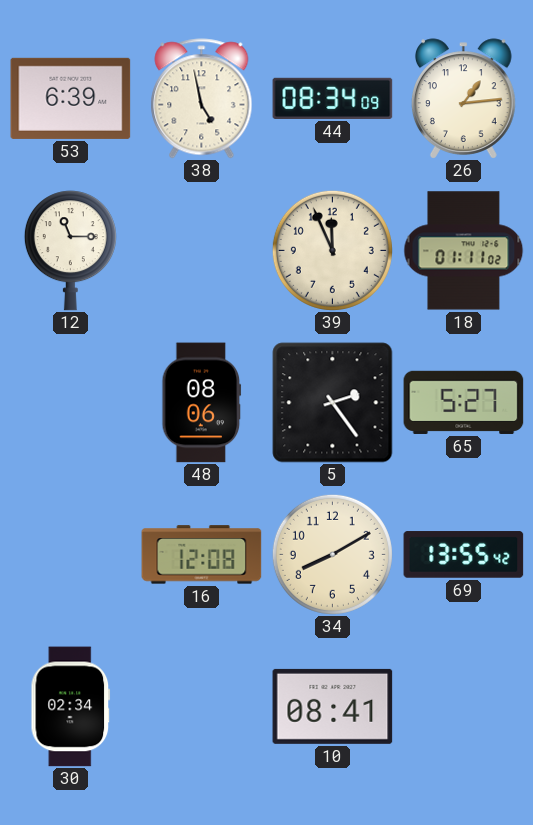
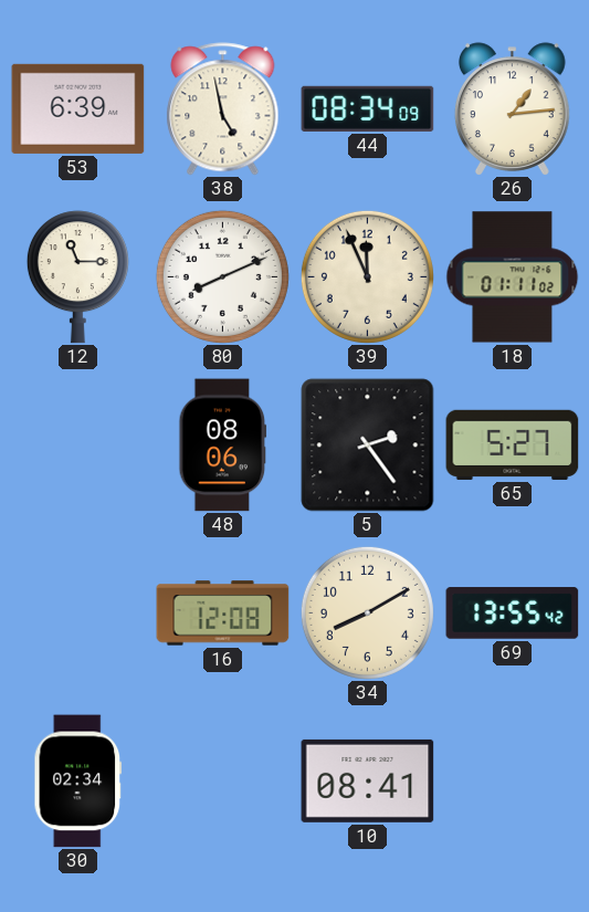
80: none -> 8:11 (222, 276)
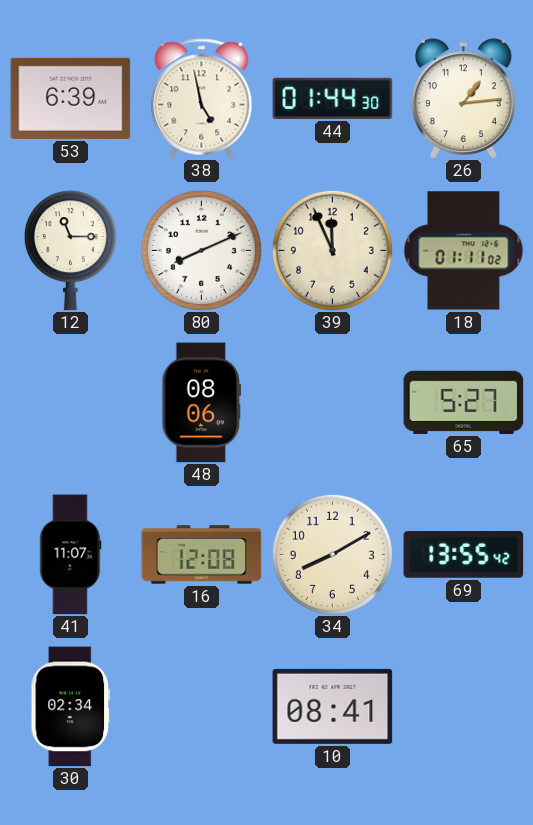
44: 08:34 -> 01:44 (333, 98)
5: 2:24 -> none (368, 445)
41: none -> 11:07 (70, 555)
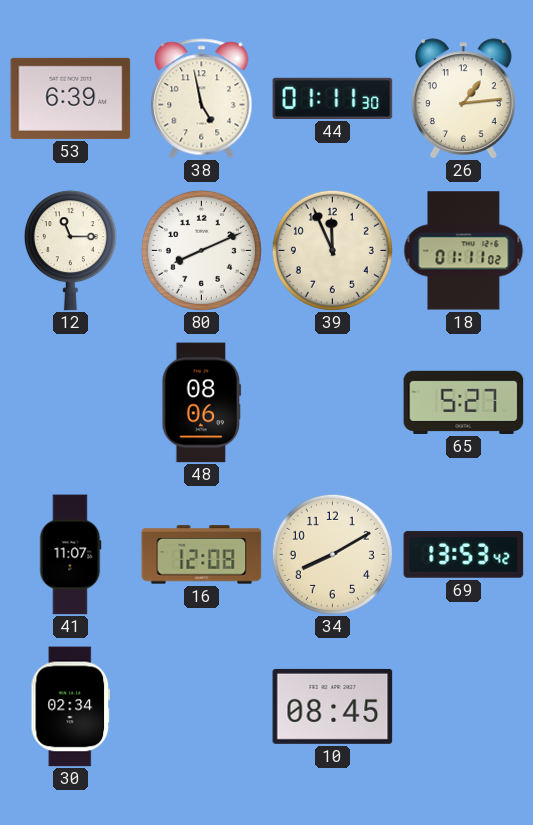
44: 01:44 -> 01:11 (333, 98)
69: 13:55 -> 13:53 (464, 555)
10: 08:41 -> 08:45 (333, 706)
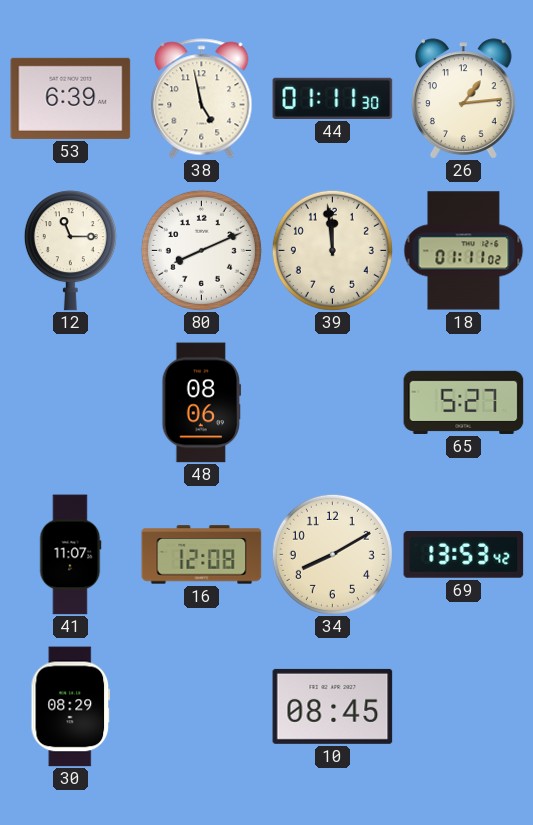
39: 11:56 -> 11:59 (332, 250)
30: 02:34 -> 08:29 (71, 707)
